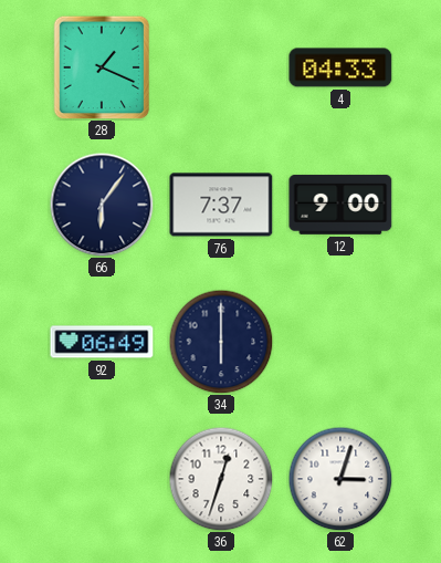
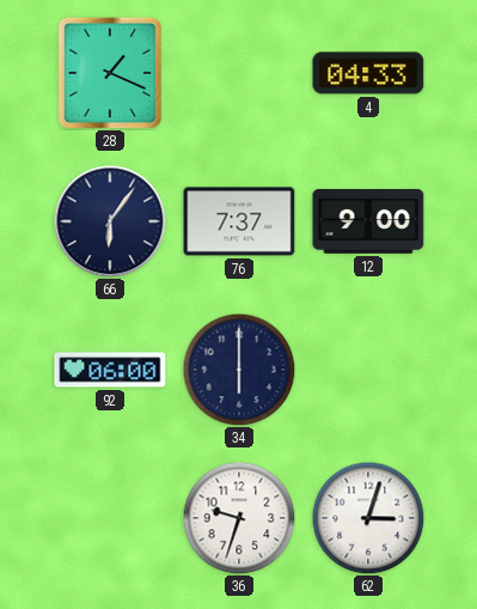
92: 06:49 -> 06:00 (110, 370)
36: 12:33 -> 9:33 (239, 518)
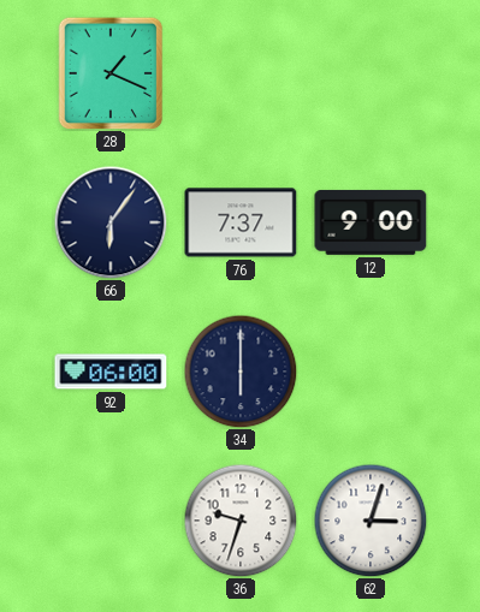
4: 04:33 -> none (368, 73)
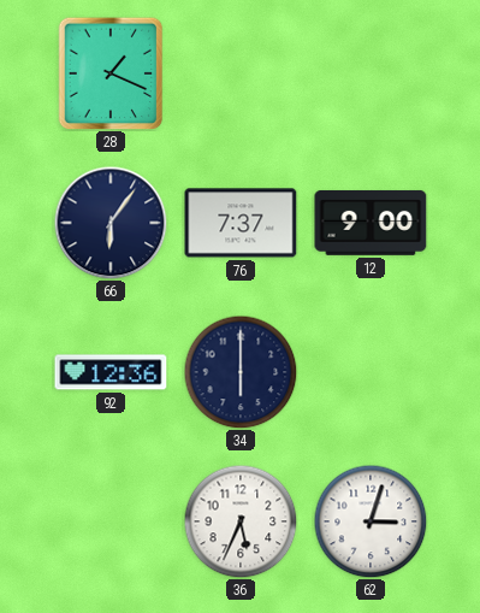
92: 06:00 -> 12:36 (111, 372)
36: 9:33 -> 5:34 (241, 521)
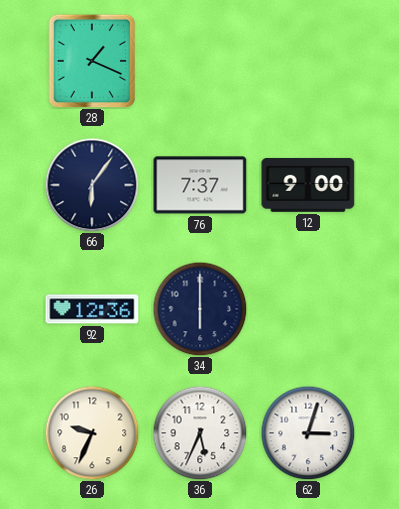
26: none -> 9:34 (92, 433)
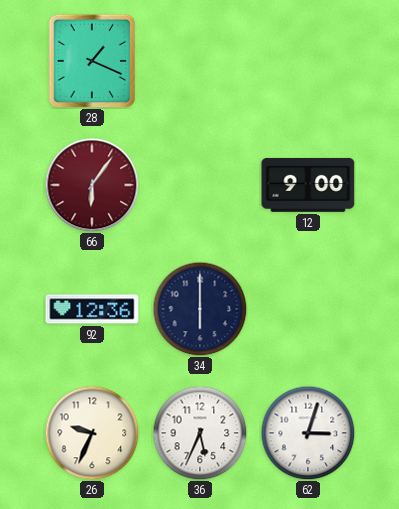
66 dial: navy -> burgundy (92, 185)
76: 7:37 -> none (200, 185)
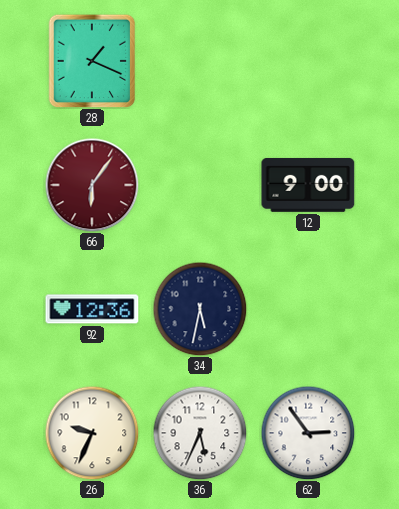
34: 6:00 -> 5:32 (200, 309)
62: 3:03 -> 2:54 (308, 433)
